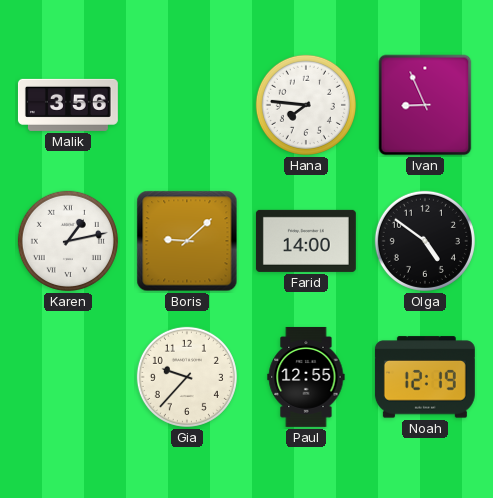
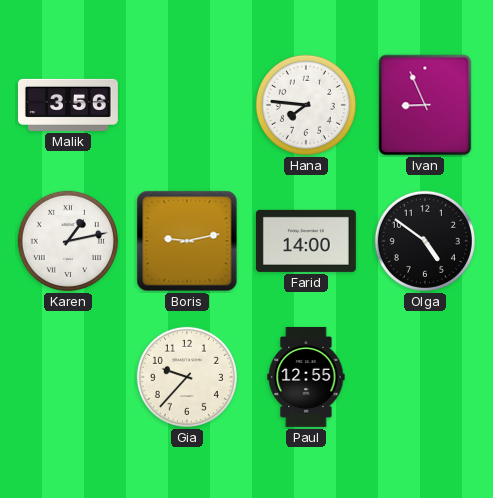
Boris: 9:08 -> 9:13 (187, 241)
Noah: 12:19 -> none (425, 377)
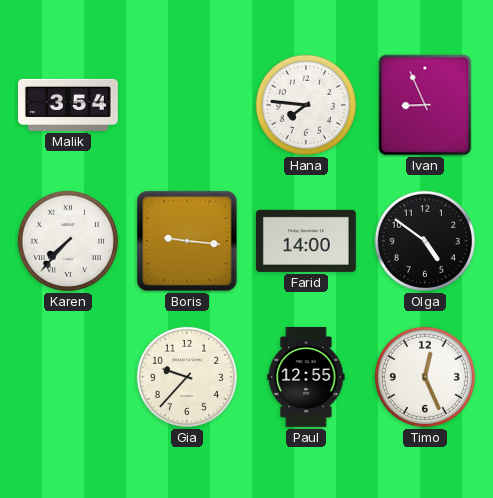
Malik: 3:56 -> 3:54 (68, 105)
Karen: 1:13 -> 7:37 (68, 241)
Boris: 9:13 -> 9:16 (187, 241)
Timo: none -> 12:26 (425, 377)
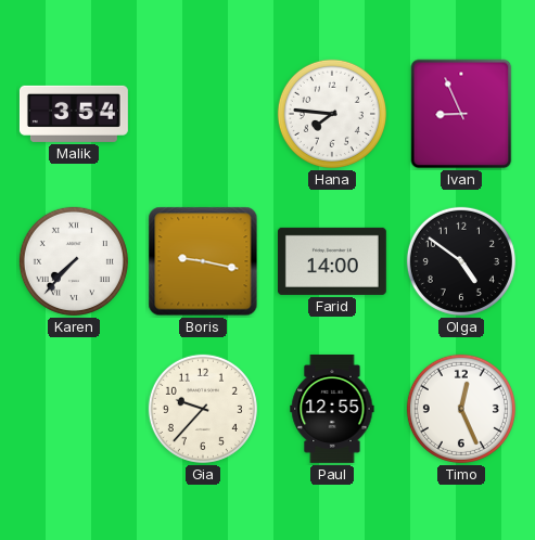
Boris: 9:16 -> 9:17 (203, 261)
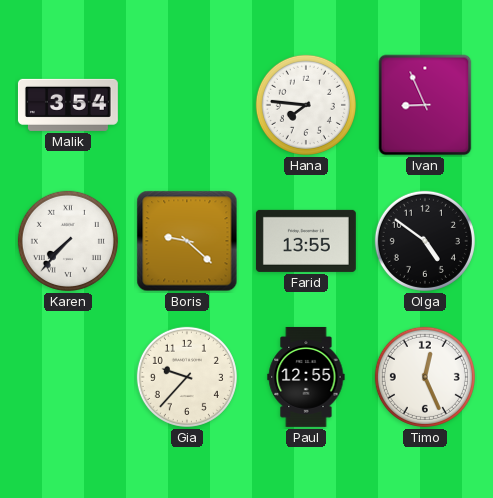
Boris: 9:17 -> 9:22 (187, 241)
Farid: 14:00 -> 13:55 (306, 241)
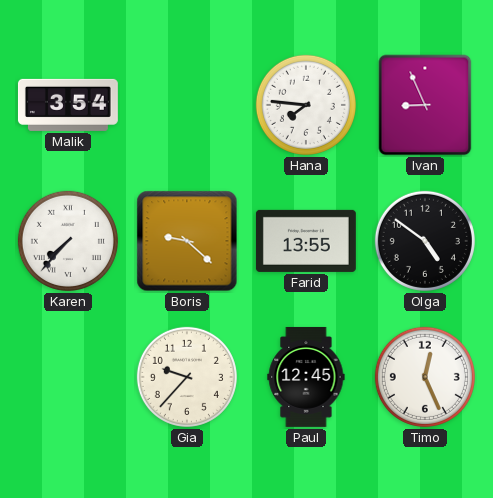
Paul: 12:55 -> 12:45 (306, 377)
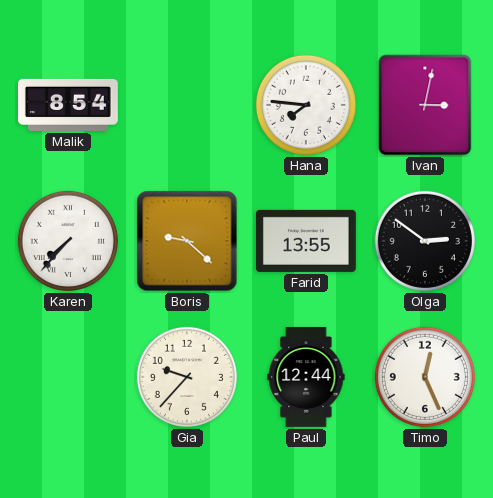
Malik: 3:54 -> 8:54 (68, 105)
Ivan: 8:56 -> 3:02 (425, 105)
Olga: 4:51 -> 2:51 (425, 241)
Paul: 12:45 -> 12:44 (306, 377)
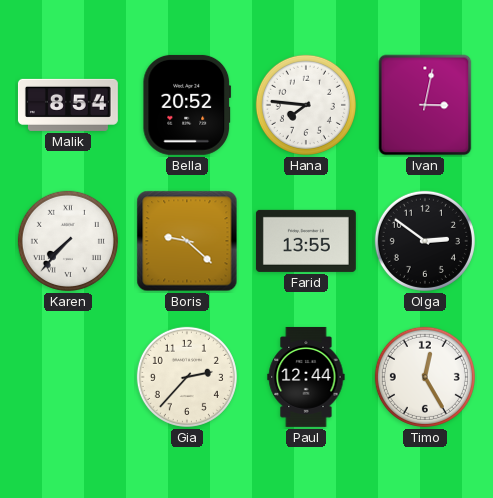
Bella: none -> 20:52 (187, 105)
Gia: 9:37 -> 2:37 (187, 377)
Timo: 12:26 -> 12:25 (425, 377)
